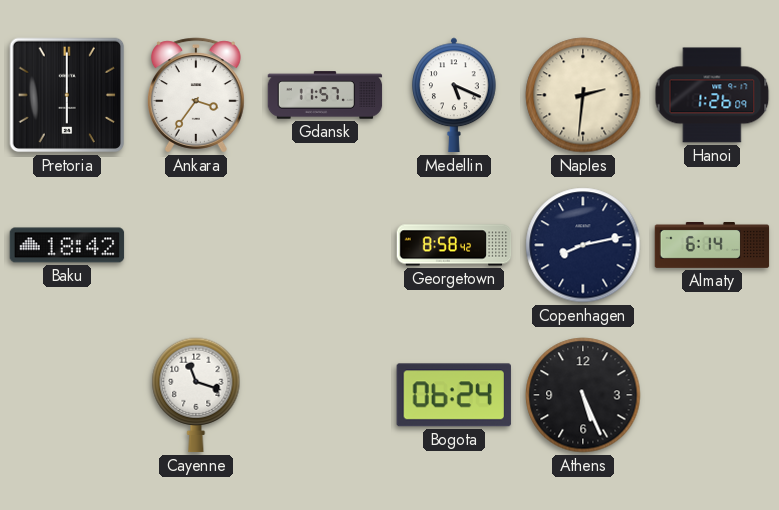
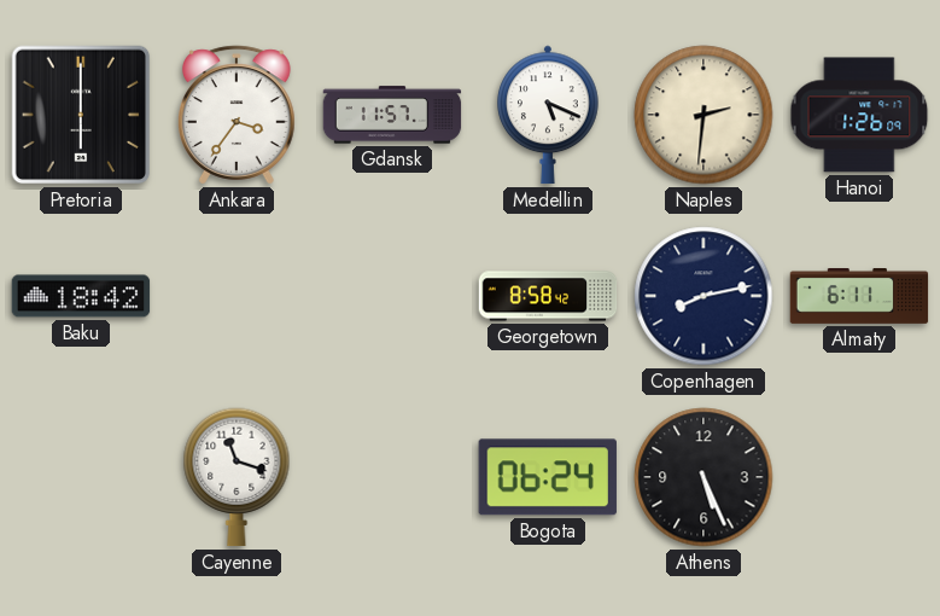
Almaty: 6:14 -> 6:11 (859, 297)
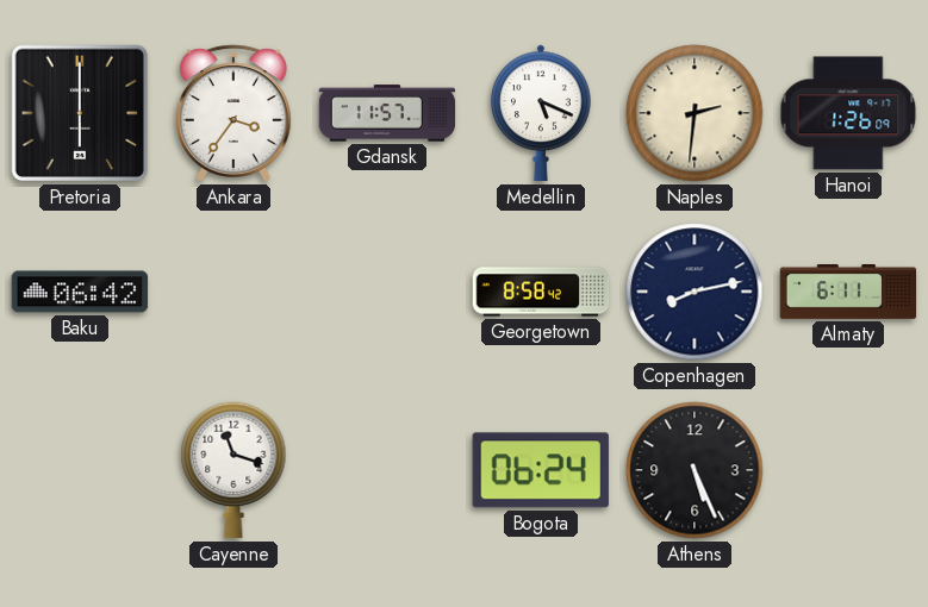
Baku: 18:42 -> 06:42 (80, 292)
